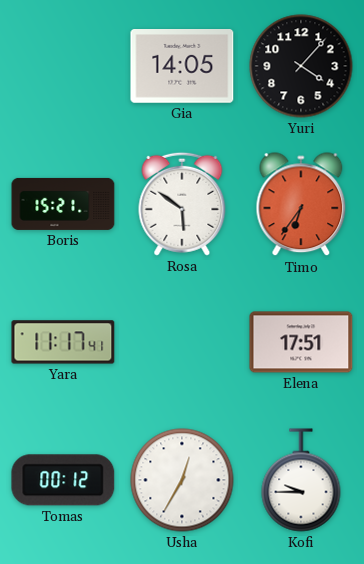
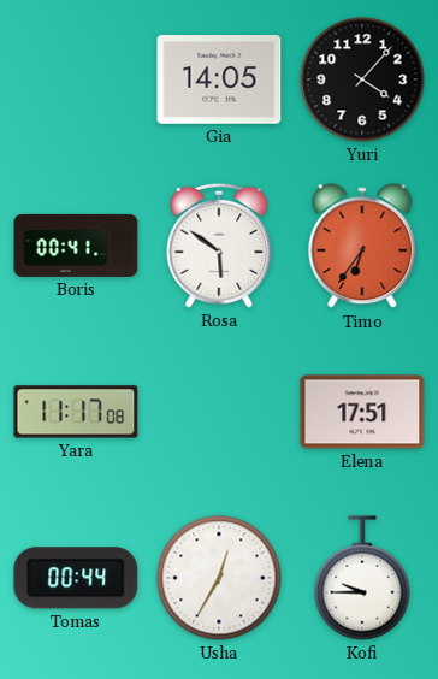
Boris: 15:21 -> 00:41 (76, 246)
Yara: 11:17:41 -> 11:17:08 (76, 412)
Tomas: 00:12 -> 00:44 (76, 578)
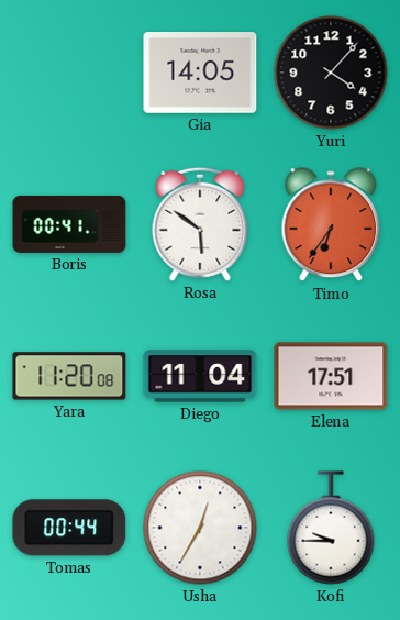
Yara: 11:17 -> 11:20 (69, 376)
Diego: none -> 11:04 (200, 376)
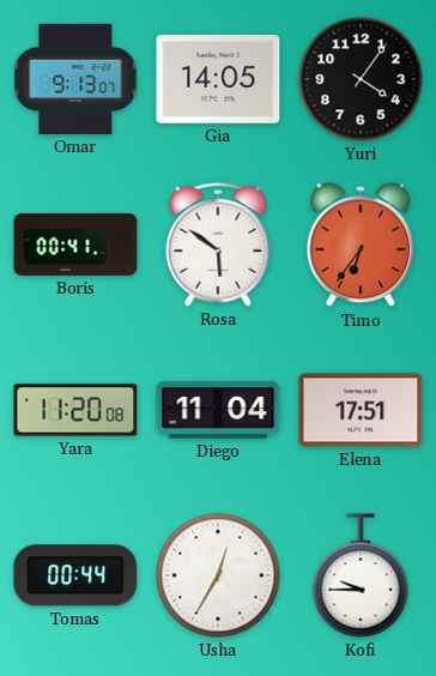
Omar: none -> 9:13 (75, 79)
Yuri: 4:07 -> 4:06 (361, 79)
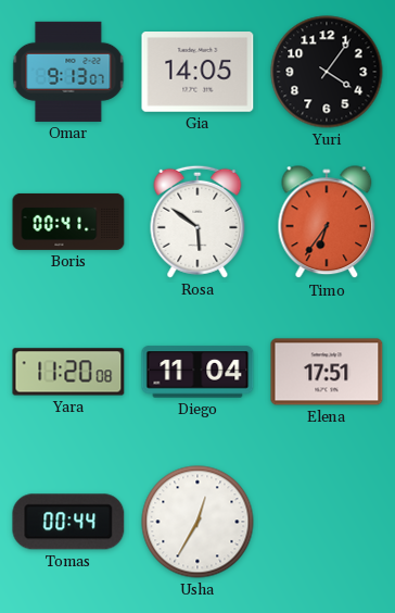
Kofi: 9:45 -> none (361, 575)
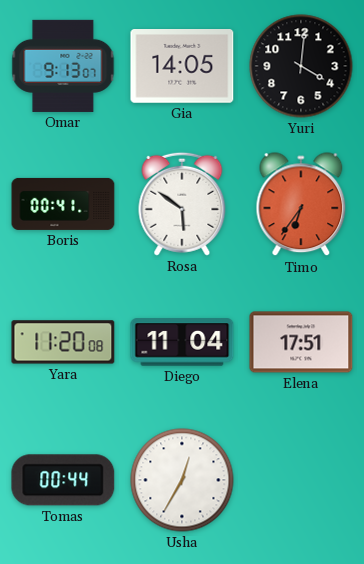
Yuri: 4:06 -> 4:01 (301, 66)
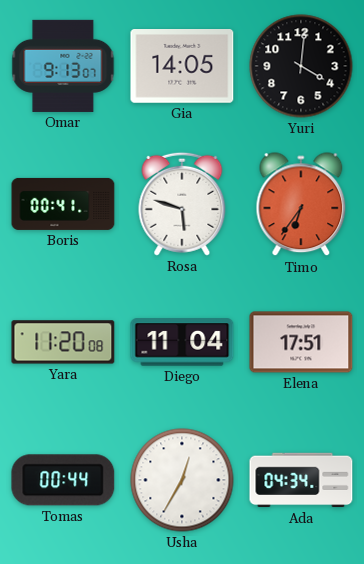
Rosa: 5:51 -> 5:48 (182, 204)
Ada: none -> 04:34 (301, 480)
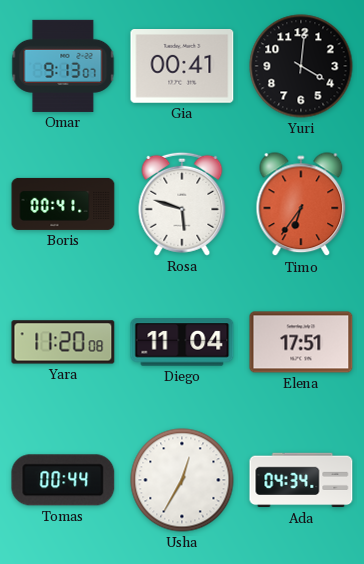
Gia: 14:05 -> 00:41 (182, 67)
